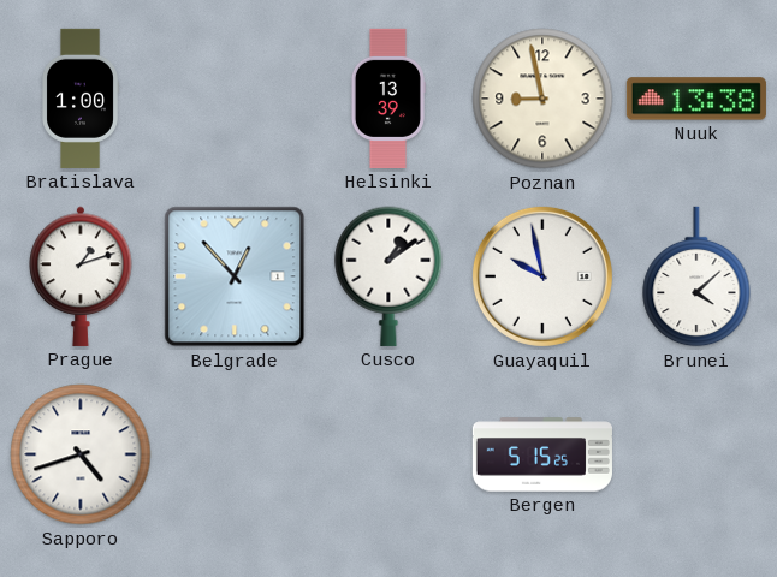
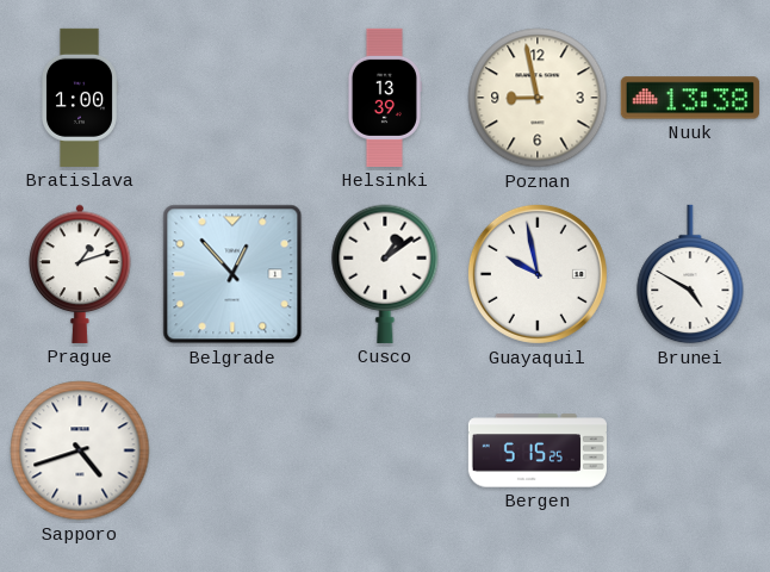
Brunei: 4:08 -> 4:50 (690, 274)
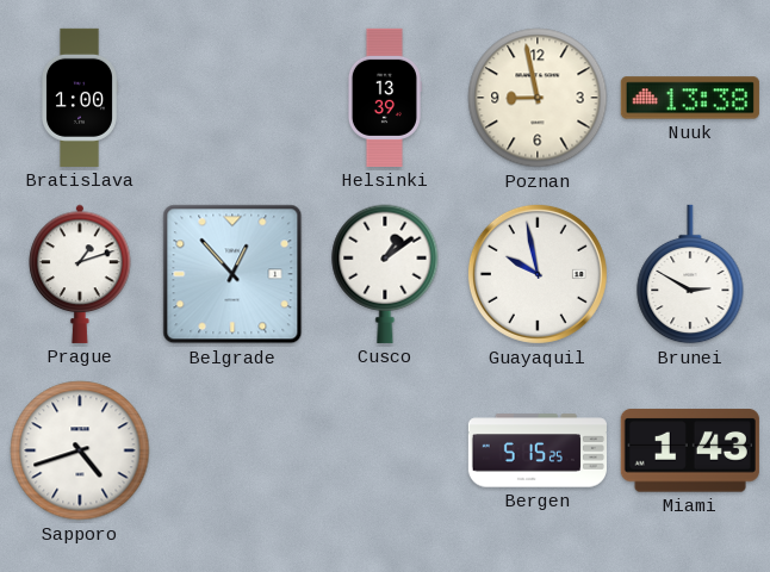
Brunei: 4:50 -> 2:50 (690, 274)
Miami: none -> 1:43 (690, 450)
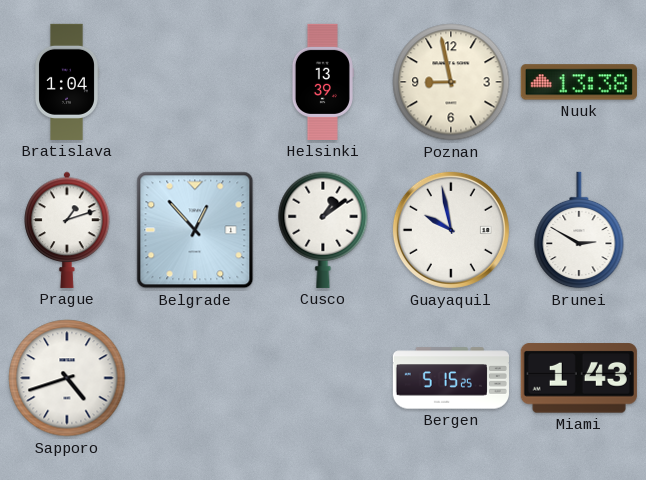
Bratislava: 1:00 -> 1:04 (67, 82)
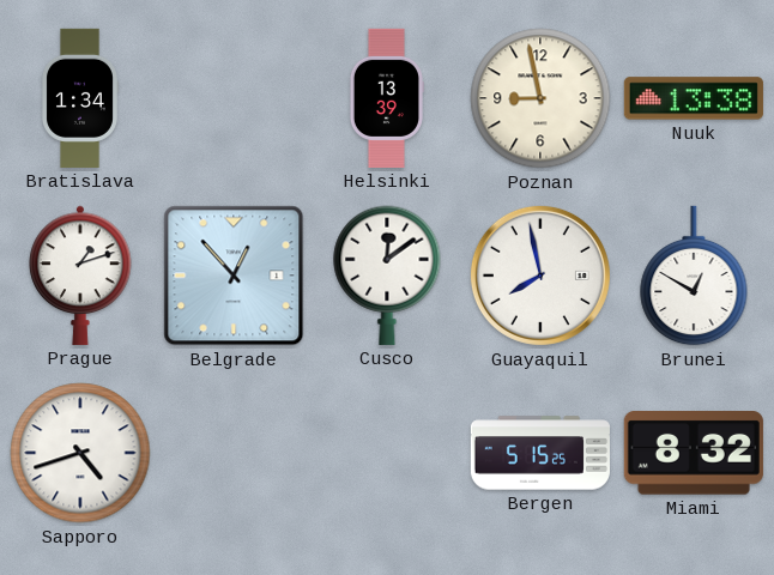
Bratislava: 1:04 -> 1:34 (80, 98)
Cusco: 1:09 -> 12:09 (387, 276)
Guayaquil: 9:58 -> 7:58 (540, 276)
Brunei: 2:50 -> 12:50 (694, 276)
Miami: 1:43 -> 8:32 (694, 453)
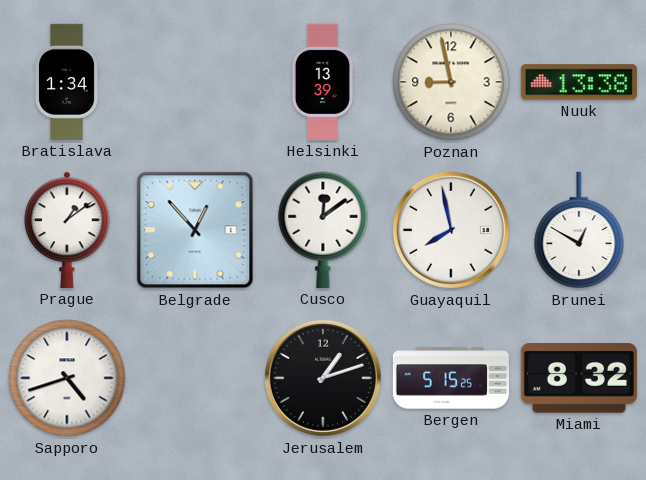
Prague: 1:12 -> 1:09 (67, 230)
Jerusalem: none -> 1:12 (323, 378)
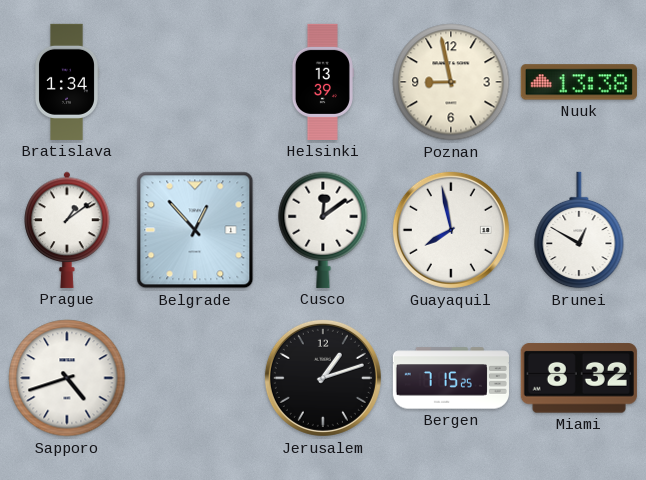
Bergen: 5:15 -> 7:15 (451, 378)
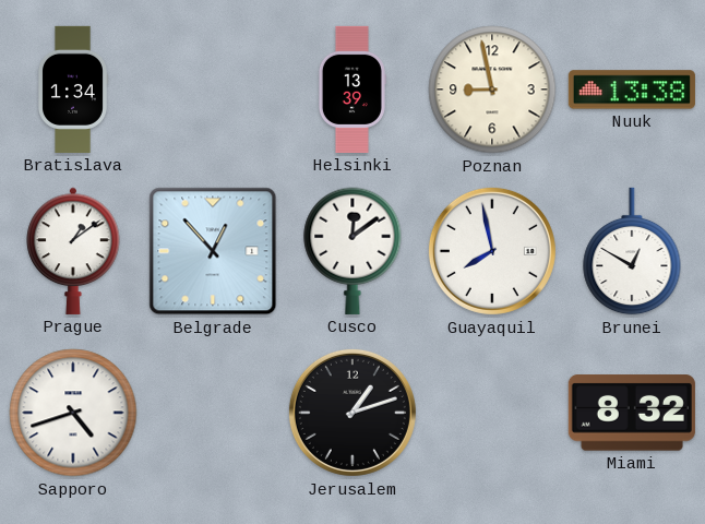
Bergen: 7:15 -> none (451, 378)
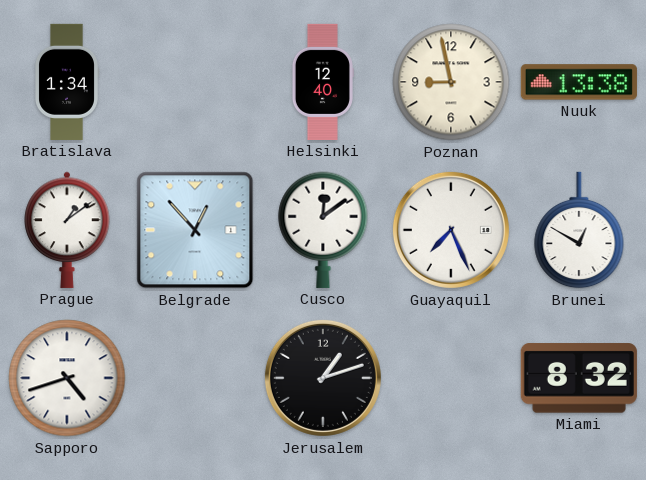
Helsinki: 13:39 -> 12:40 (322, 82)
Guayaquil: 7:58 -> 7:26 (451, 230)
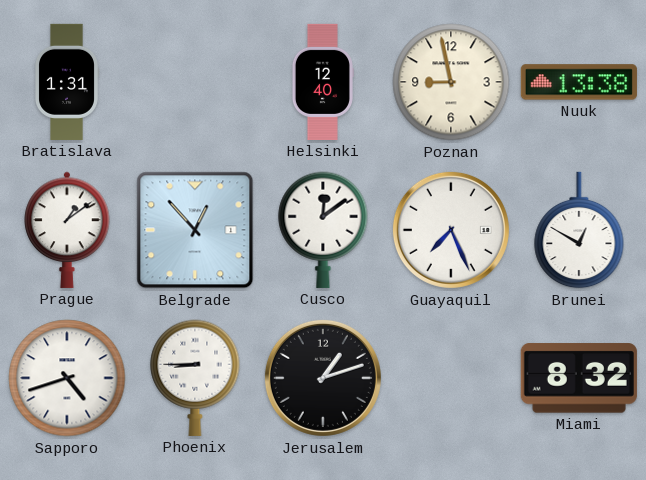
Bratislava: 1:34 -> 1:31 (67, 82)
Phoenix: none -> 8:45 (195, 378)
